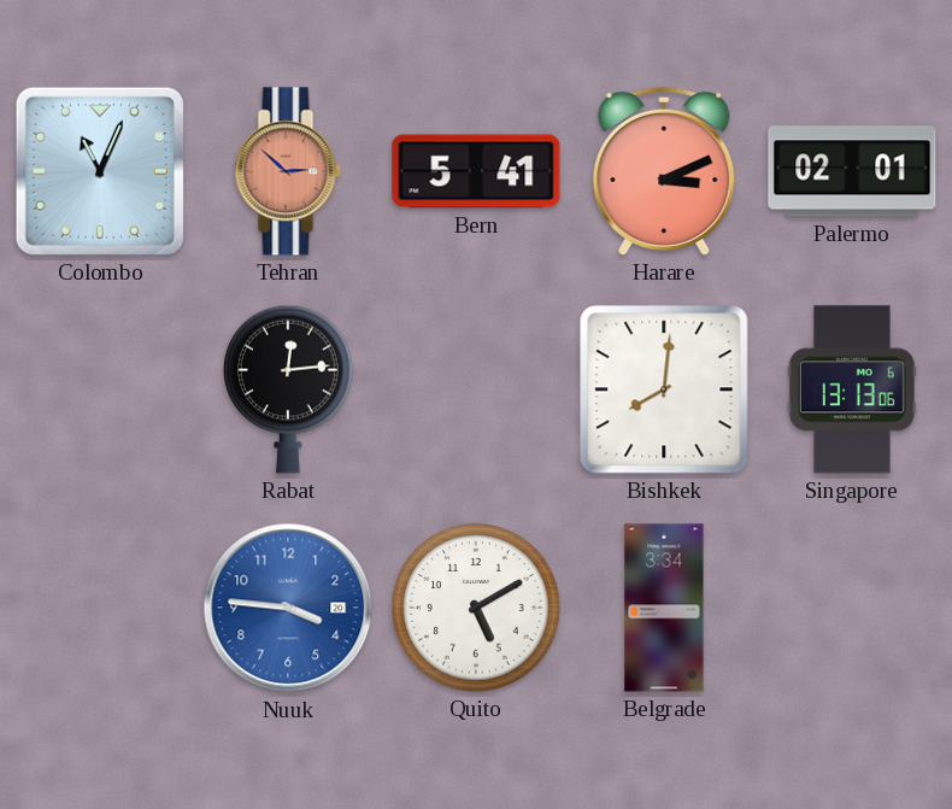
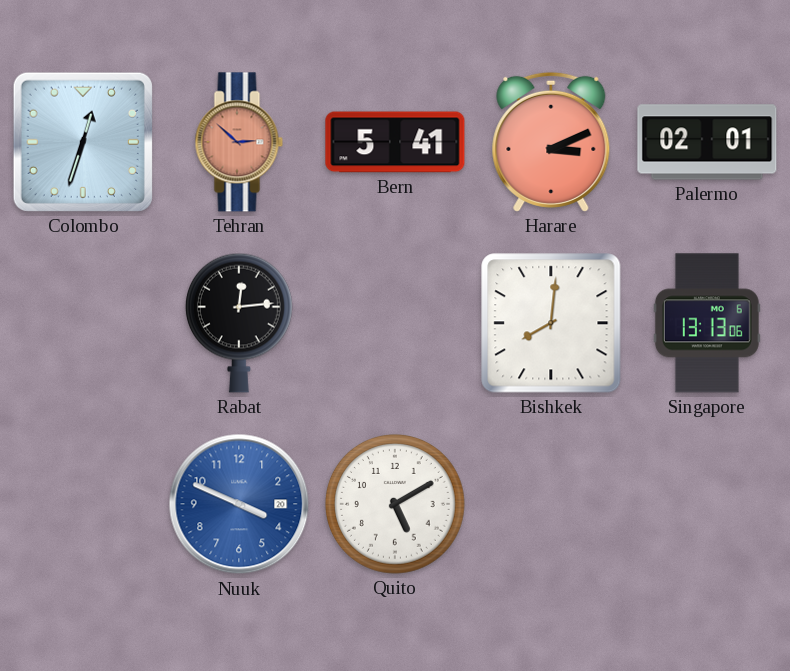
Colombo: 11:04 -> 12:33 (83, 142)
Nuuk: 3:46 -> 3:49 (239, 504)
Belgrade: 3:34 -> none (664, 608)
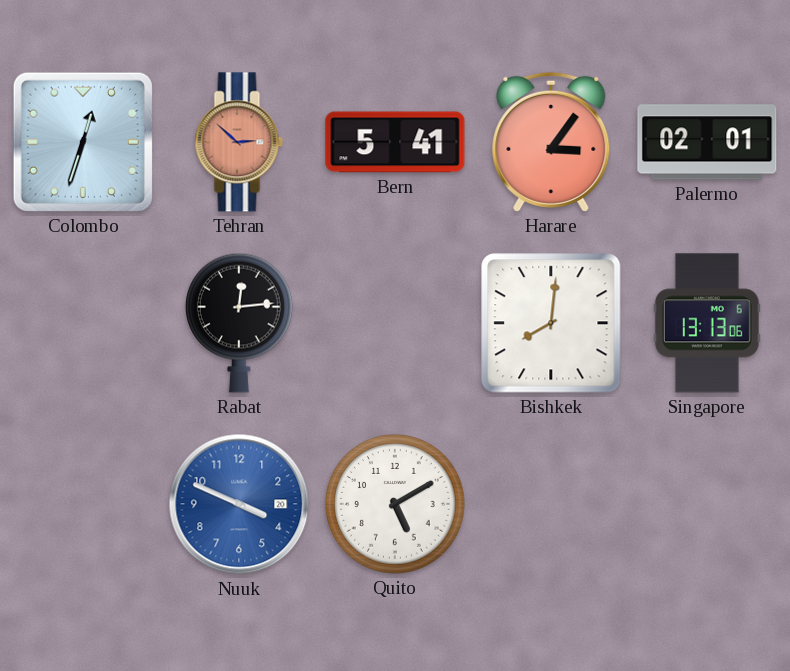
Harare: 3:11 -> 3:06 (551, 142)
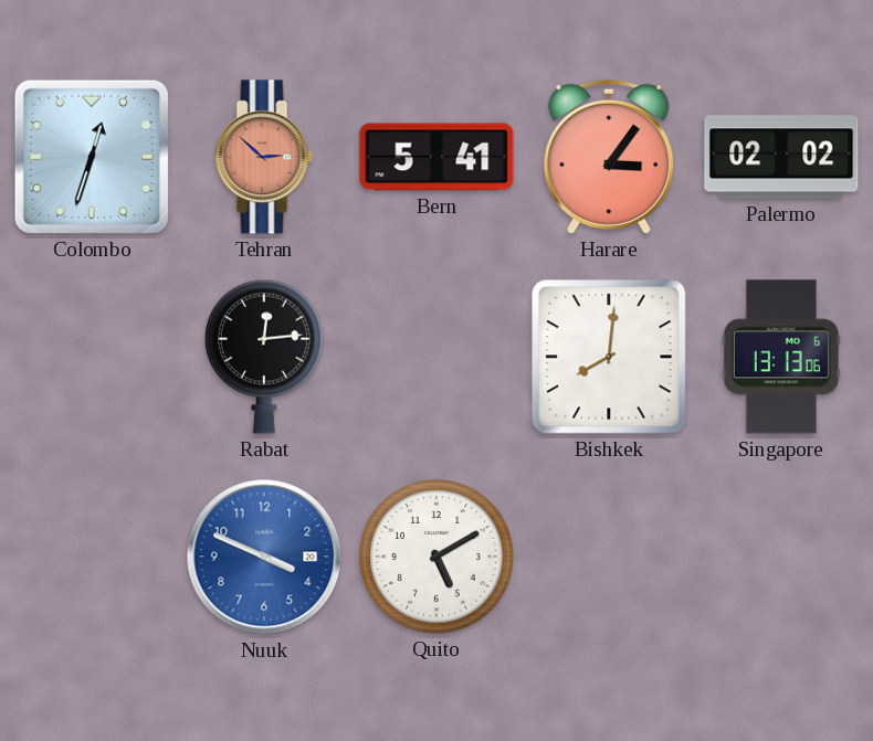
Palermo: 02:01 -> 02:02 (781, 157)
